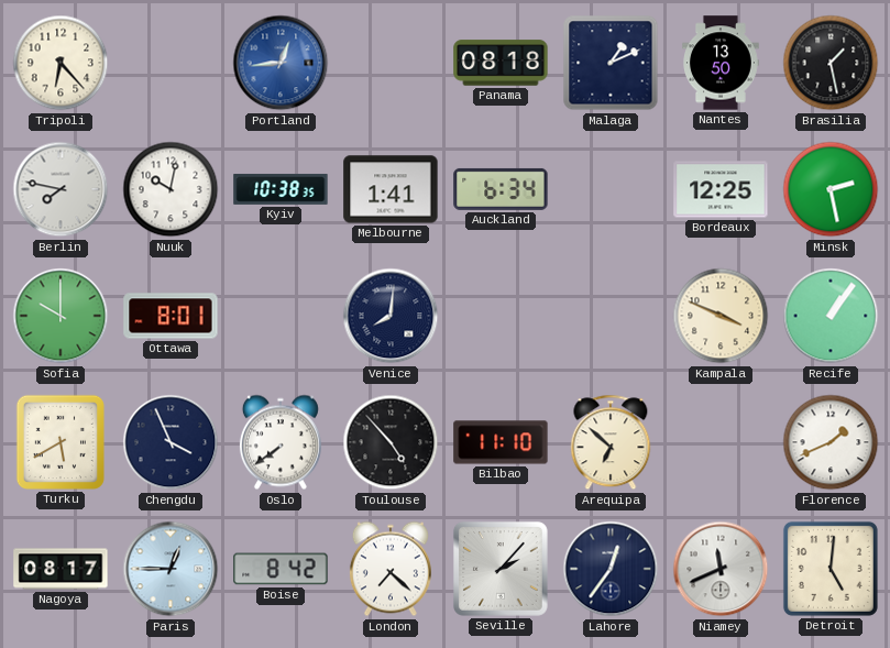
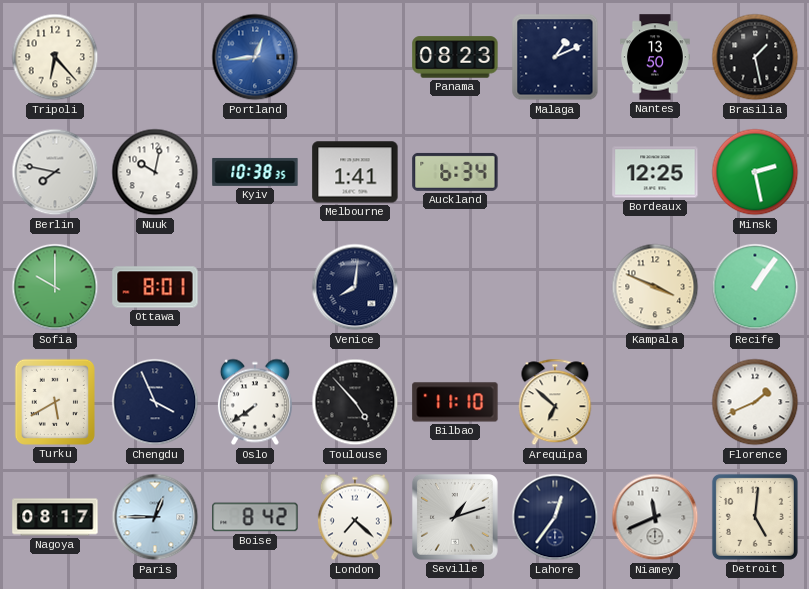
Panama: 08:18 -> 08:23 (455, 57)
Seville: 2:07 -> 1:12 (455, 517)
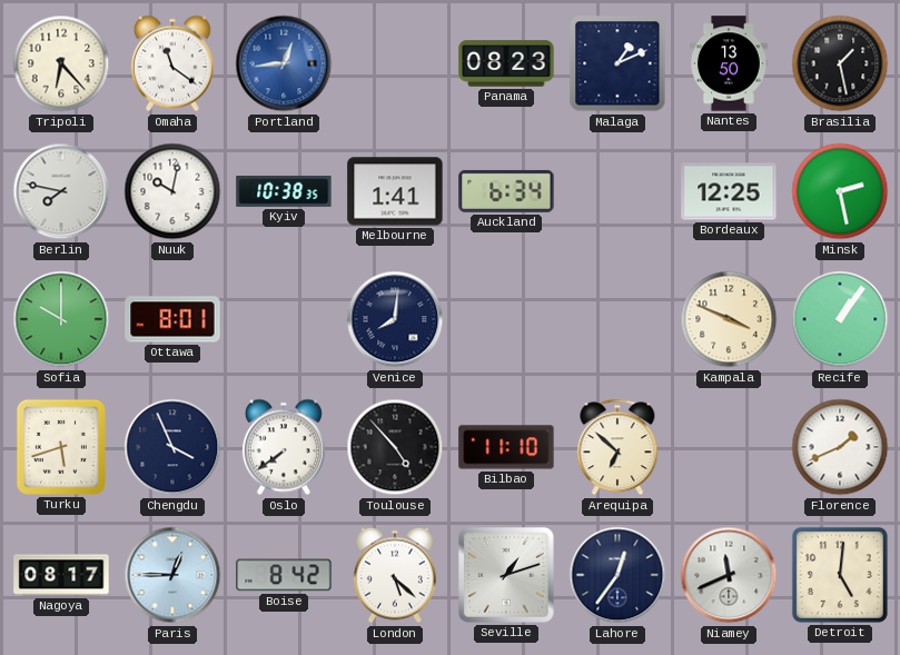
Omaha: none -> 11:21 (172, 63)
Turku: 5:40 -> 5:42 (61, 447)
London: 7:22 -> 5:22 (395, 575)
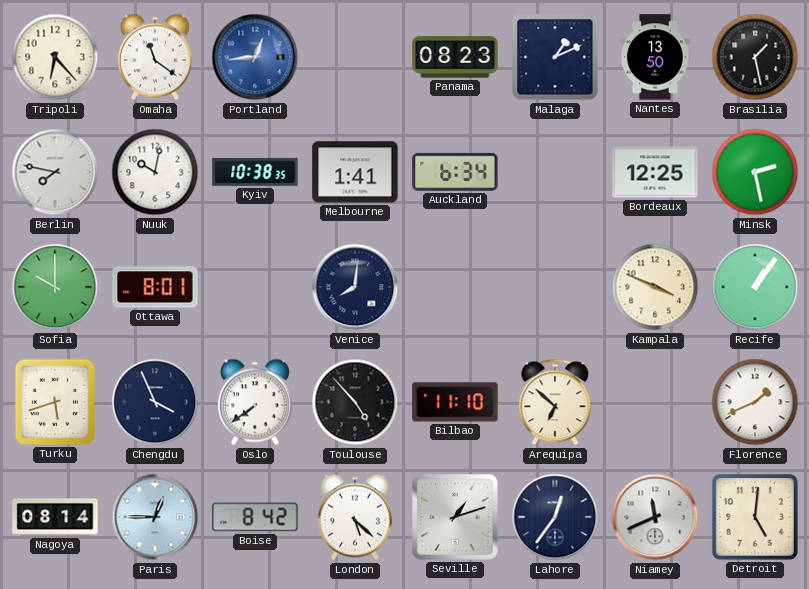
Nagoya: 08:17 -> 08:14 (55, 517)
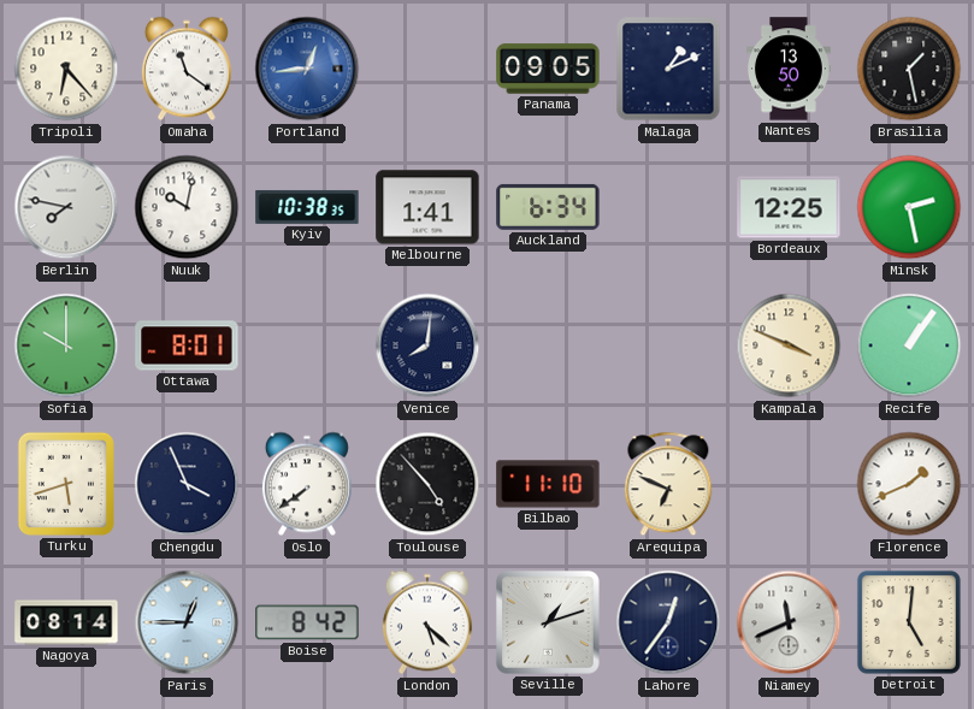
Panama: 08:23 -> 09:05 (548, 69)
Arequipa: 6:52 -> 6:49 (668, 484)
